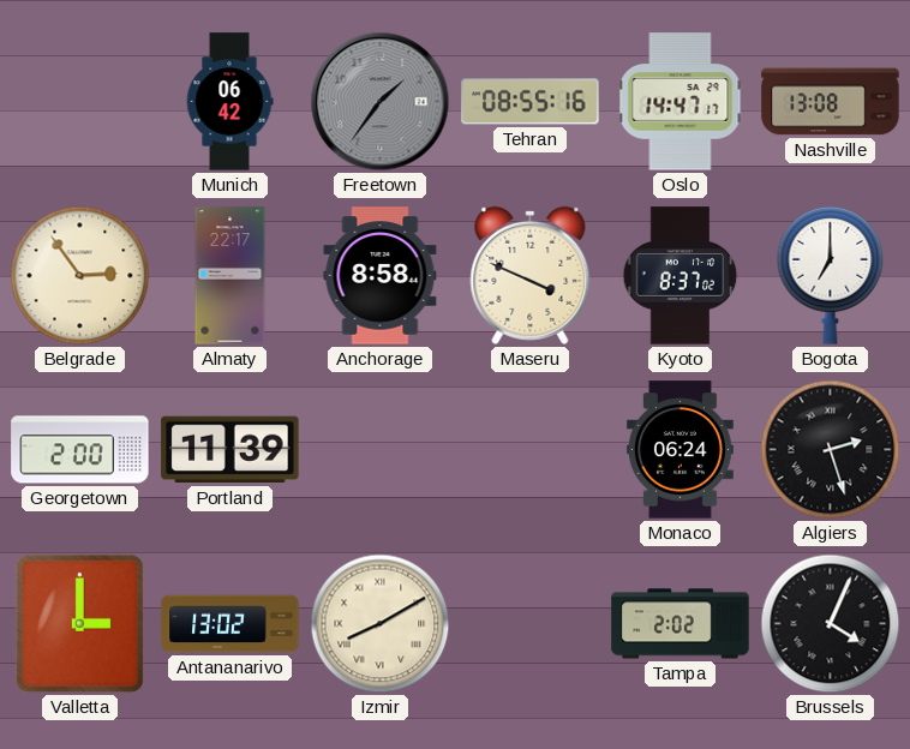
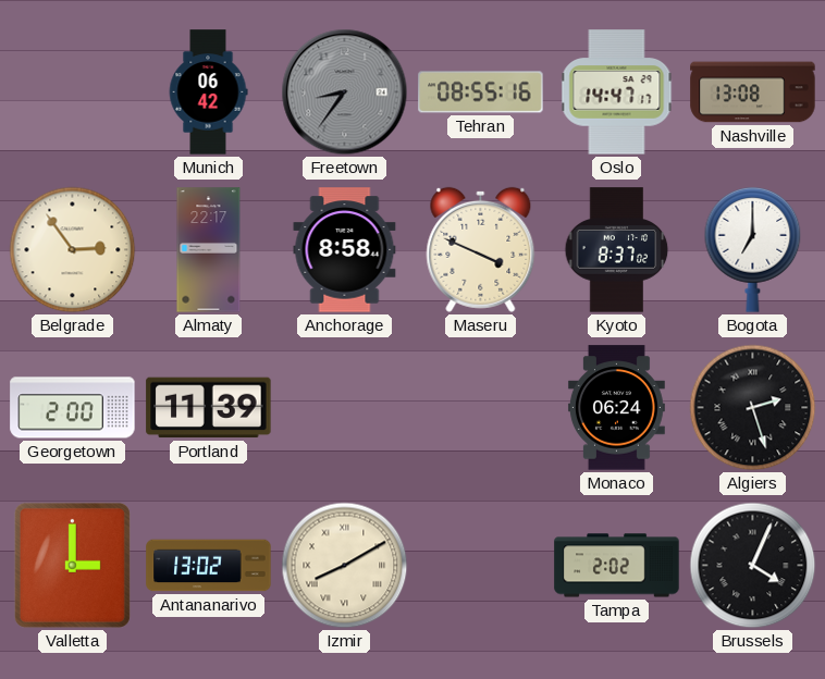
Freetown: 1:36 -> 8:36 (345, 92)
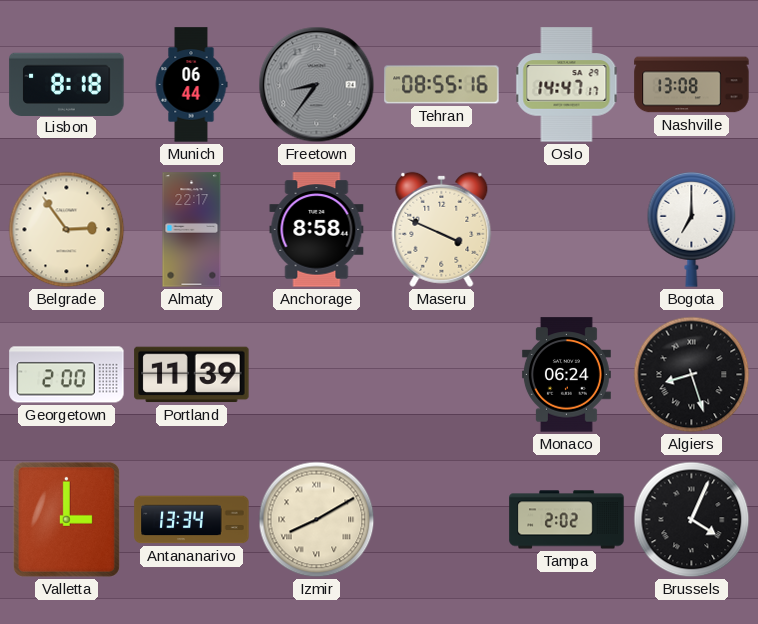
Lisbon: none -> 8:18 (67, 84)
Munich: 06:42 -> 06:44 (191, 85)
Kyoto: 8:37 -> none (617, 250)
Algiers: 2:27 -> 8:27 (692, 375)
Antananarivo: 13:02 -> 13:34 (192, 520)
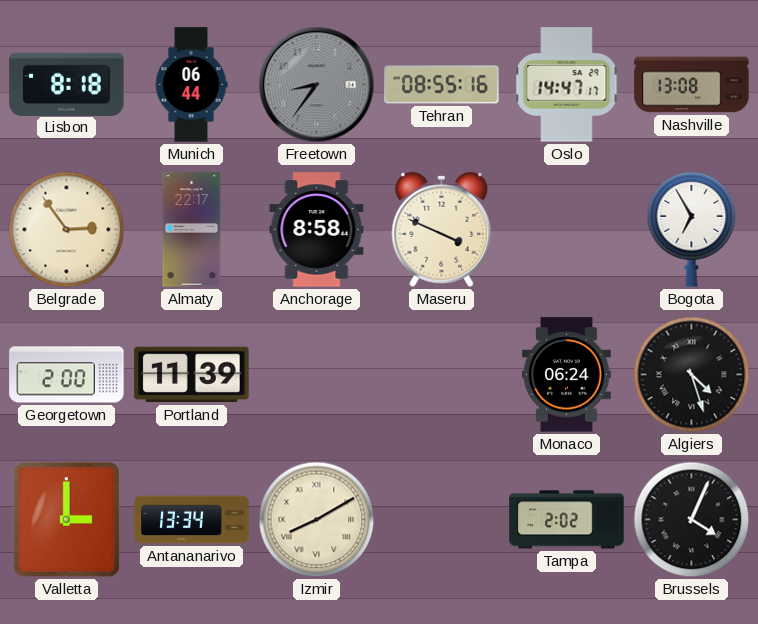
Bogota: 7:00 -> 6:55 (692, 229)
Algiers: 8:27 -> 4:27 (692, 375)
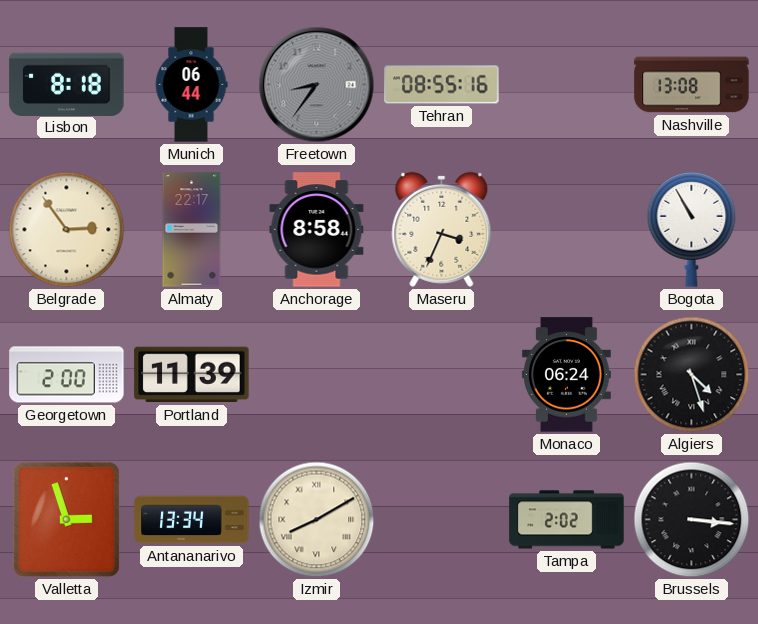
Oslo: 14:47 -> none (567, 85)
Maseru: 3:49 -> 3:34 (442, 229)
Bogota: 6:55 -> 10:55 (692, 229)
Valletta: 3:00 -> 2:57 (66, 519)
Brussels: 4:04 -> 3:16 (692, 520)
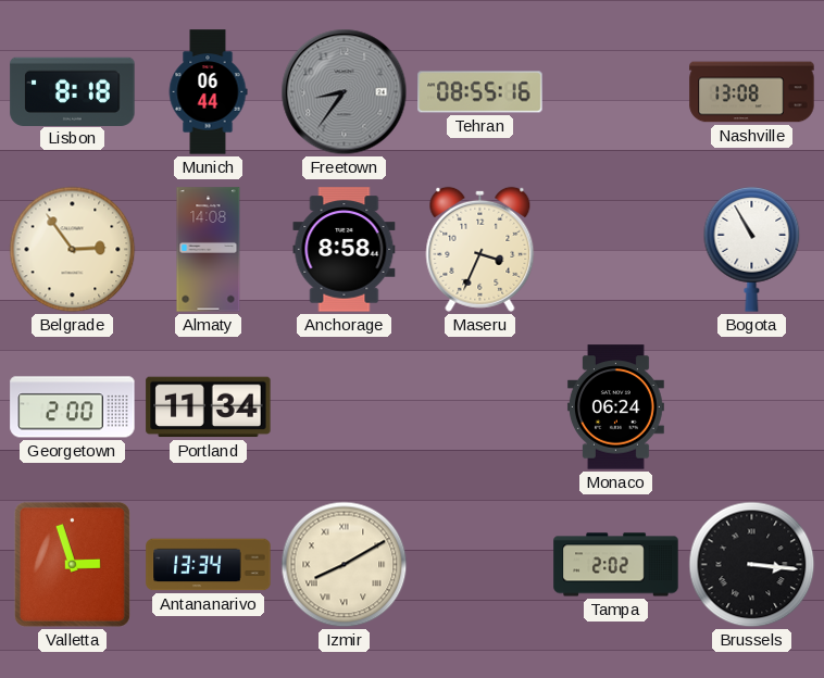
Almaty: 22:17 -> 14:08 (209, 250)
Portland: 11:39 -> 11:34 (209, 407)
Algiers: 4:27 -> none (692, 375)
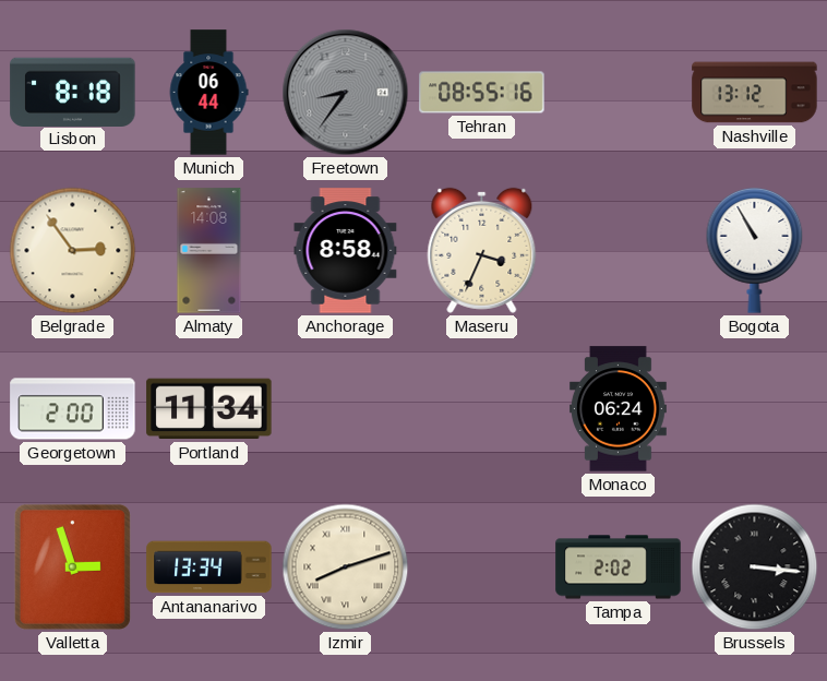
Nashville: 13:08 -> 13:12 (755, 93)
Izmir: 8:10 -> 8:12 (346, 567)
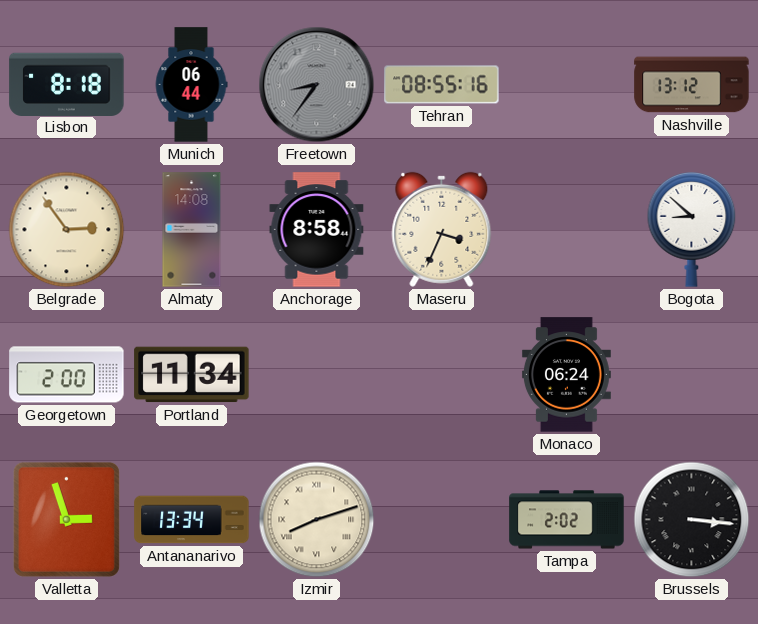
Bogota: 10:55 -> 8:52 (692, 229)
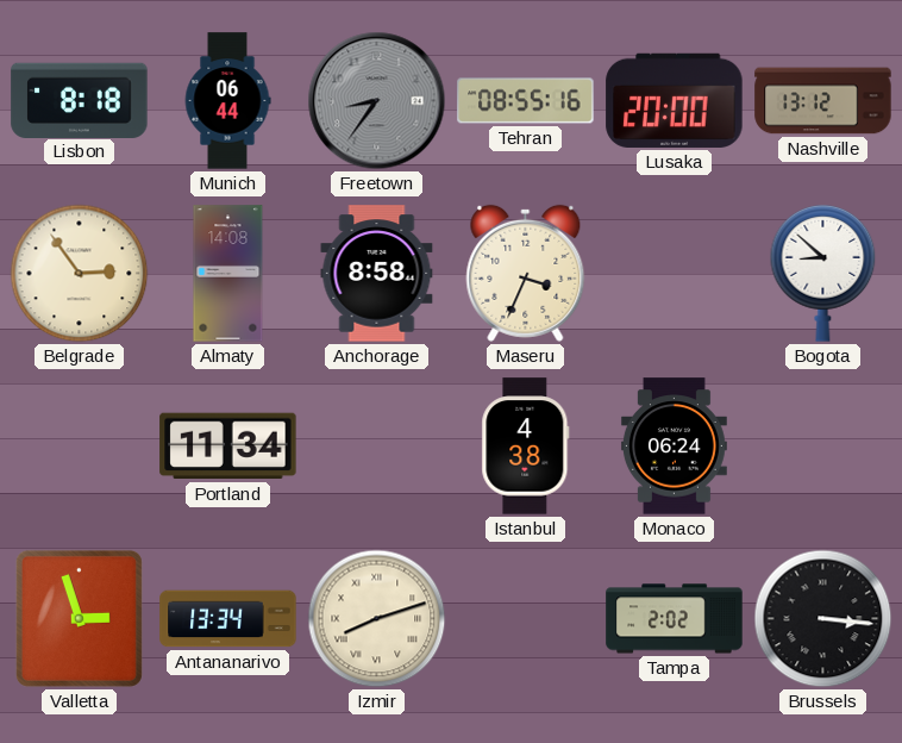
Lusaka: none -> 20:00 (675, 100)
Georgetown: 2:00 -> none (67, 375)
Istanbul: none -> 4:38 (526, 447)
